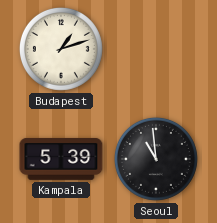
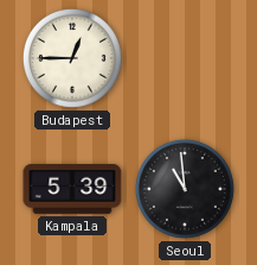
Budapest: 1:12 -> 12:45 (72, 58)
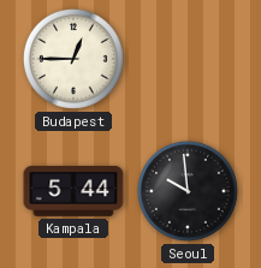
Kampala: 5:39 -> 5:44 (73, 191)
Seoul: 10:59 -> 9:59 (188, 191)
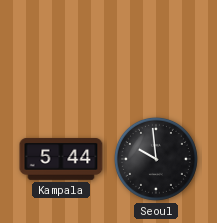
Budapest: 12:45 -> none (73, 59)
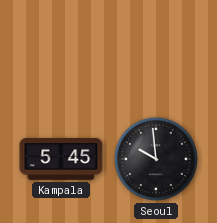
Kampala: 5:44 -> 5:45 (61, 159)
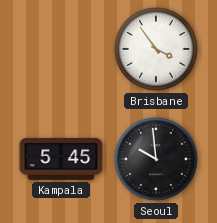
Brisbane: none -> 3:54 (156, 49)
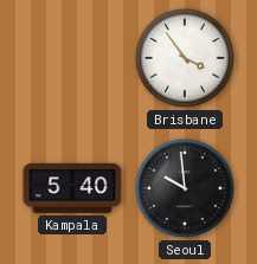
Kampala: 5:45 -> 5:40 (72, 188)
